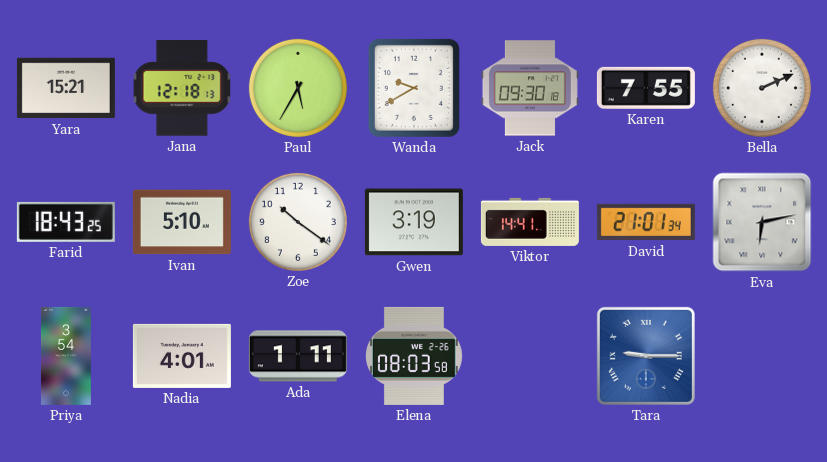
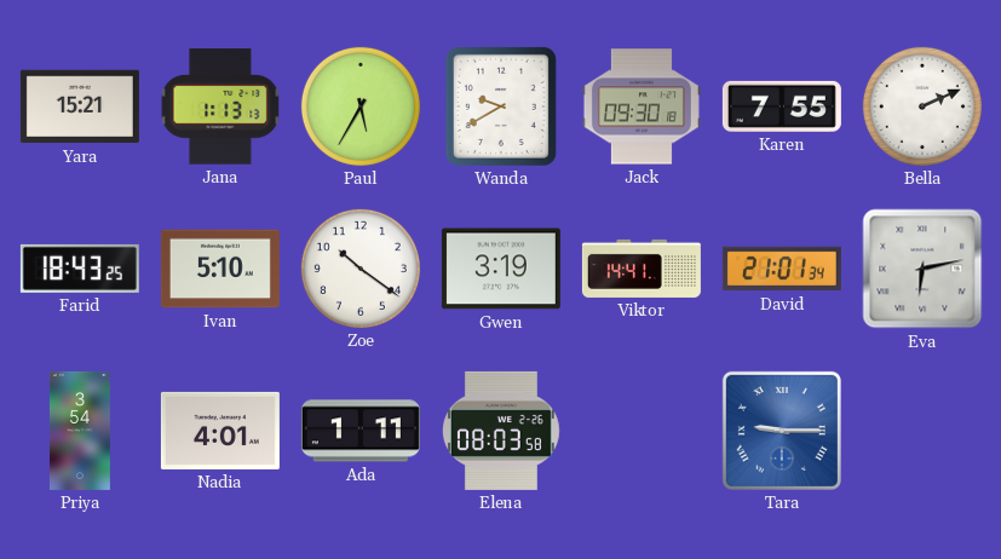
Jana: 12:18 -> 1:13 (220, 106)
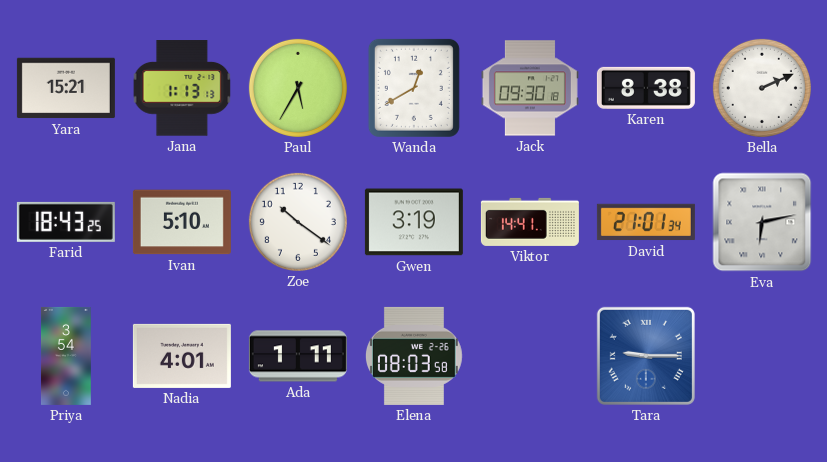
Wanda: 9:40 -> 12:40 (414, 88)
Karen: 7:55 -> 8:38 (646, 88)
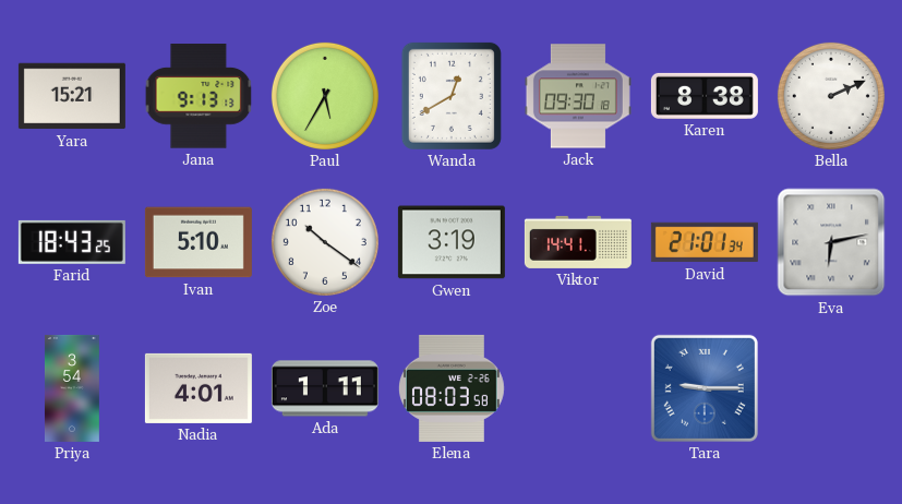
Jana: 1:13 -> 9:13 (199, 96)
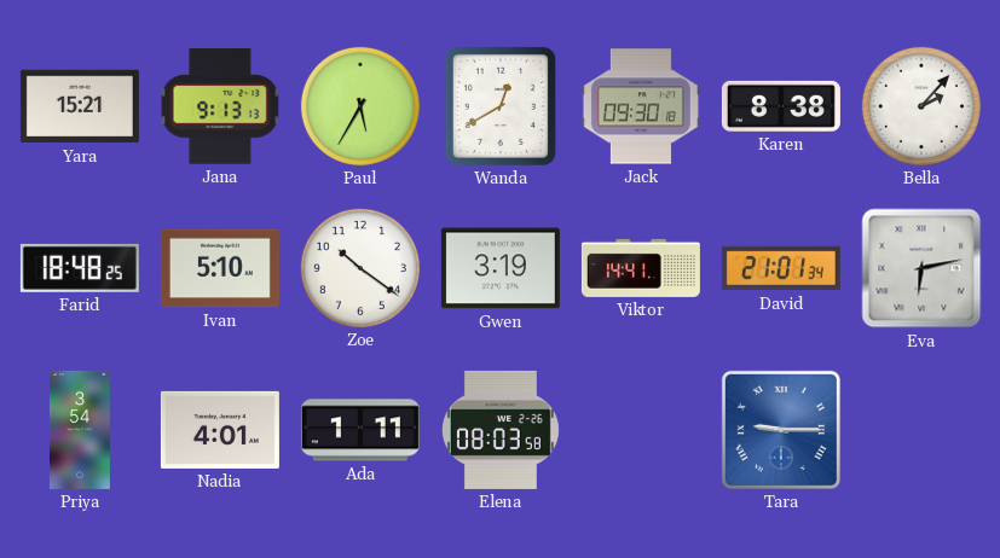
Bella: 2:11 -> 2:07 (921, 106)
Farid: 18:43 -> 18:48 (80, 268)
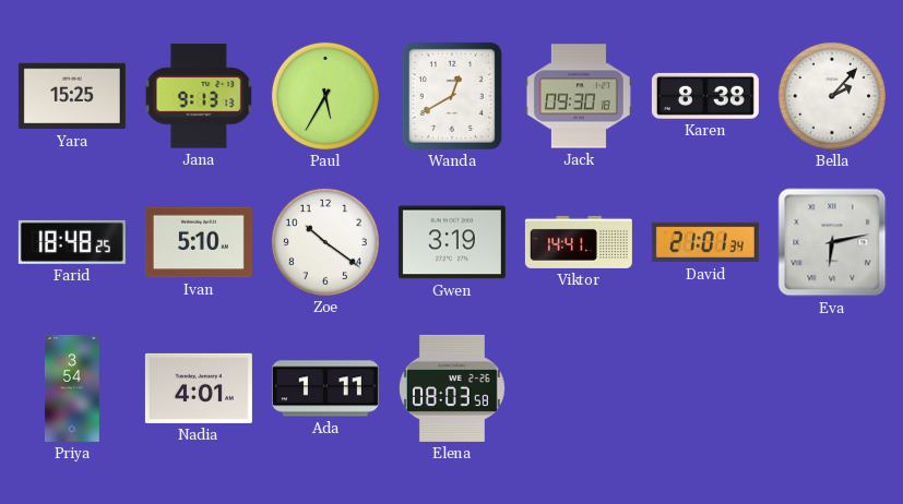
Yara: 15:21 -> 15:25 (72, 96)
Tara: 9:15 -> none (781, 430)
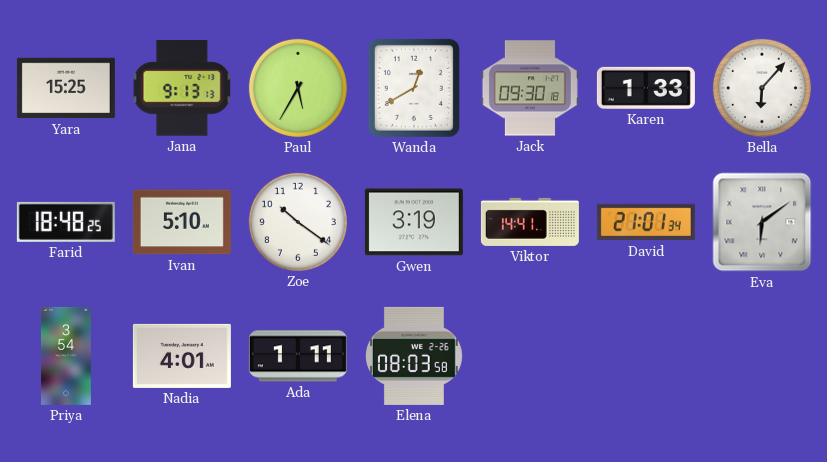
Karen: 8:38 -> 1:33 (646, 88)
Bella: 2:07 -> 6:07 (762, 88)
Eva: 6:13 -> 6:09 (762, 222)
